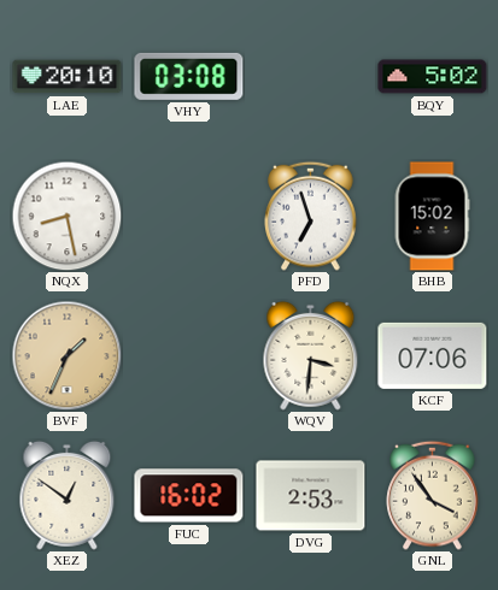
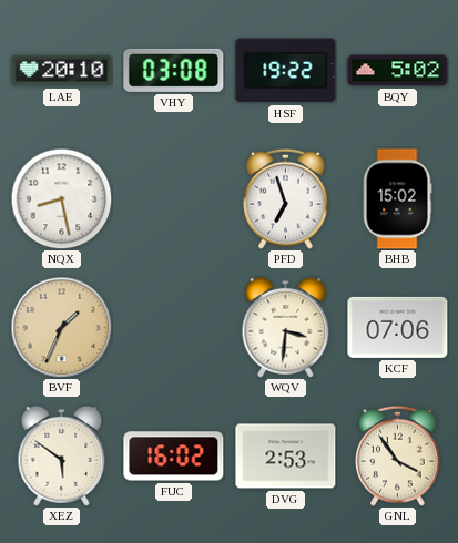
HSF: none -> 19:22 (286, 71)
XEZ: 12:51 -> 5:51 (62, 455)
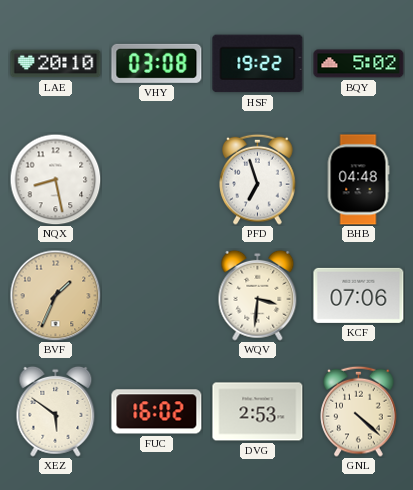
BHB: 15:02 -> 04:48 (358, 180)
GNL: 3:54 -> 4:22 (359, 411)
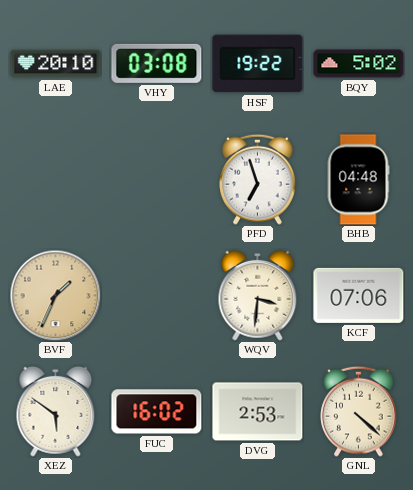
NQX: 8:28 -> none (55, 179)
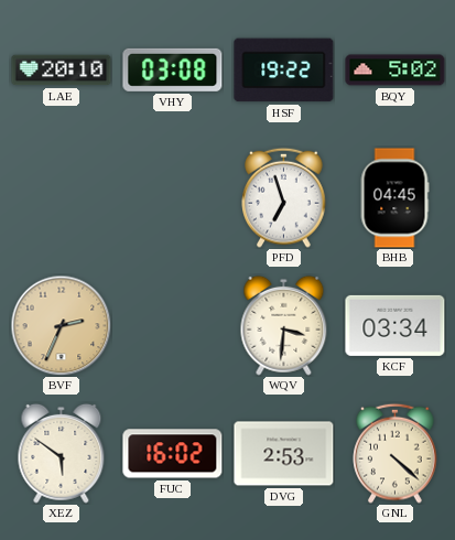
BHB: 04:48 -> 04:45 (394, 198)
BVF: 1:34 -> 2:34 (61, 325)
KCF: 07:06 -> 03:34 (396, 325)
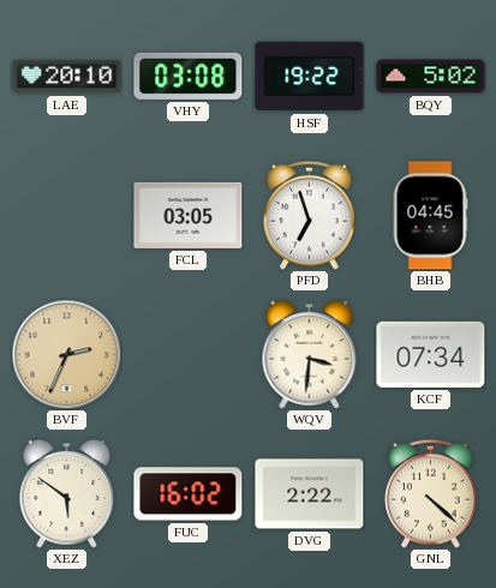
FCL: none -> 03:05 (189, 215)
KCF: 03:34 -> 07:34 (431, 354)
DVG: 2:53 -> 2:22 (310, 494)
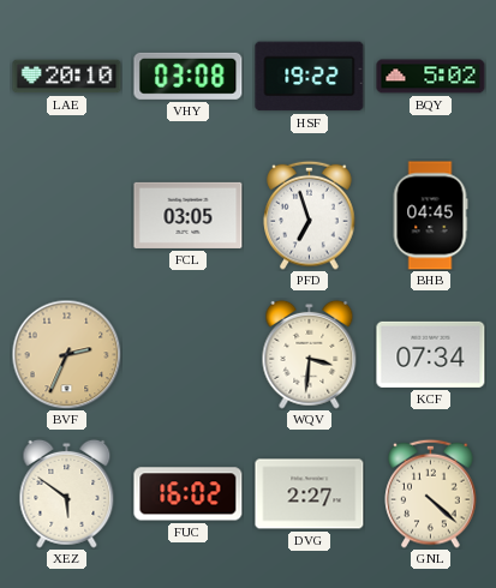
DVG: 2:22 -> 2:27 (310, 494)
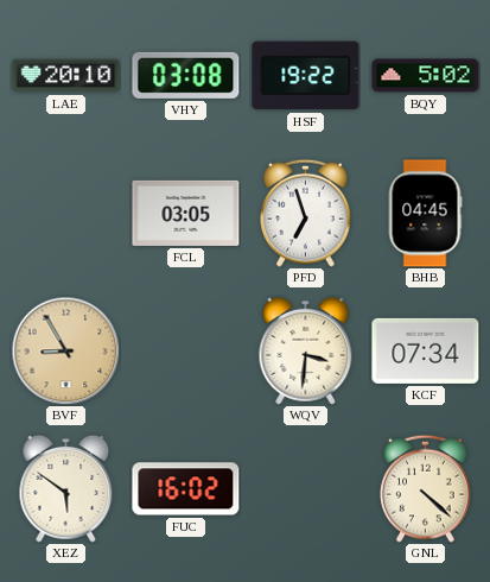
BVF: 2:34 -> 8:55 (65, 350)
DVG: 2:27 -> none (310, 494)
